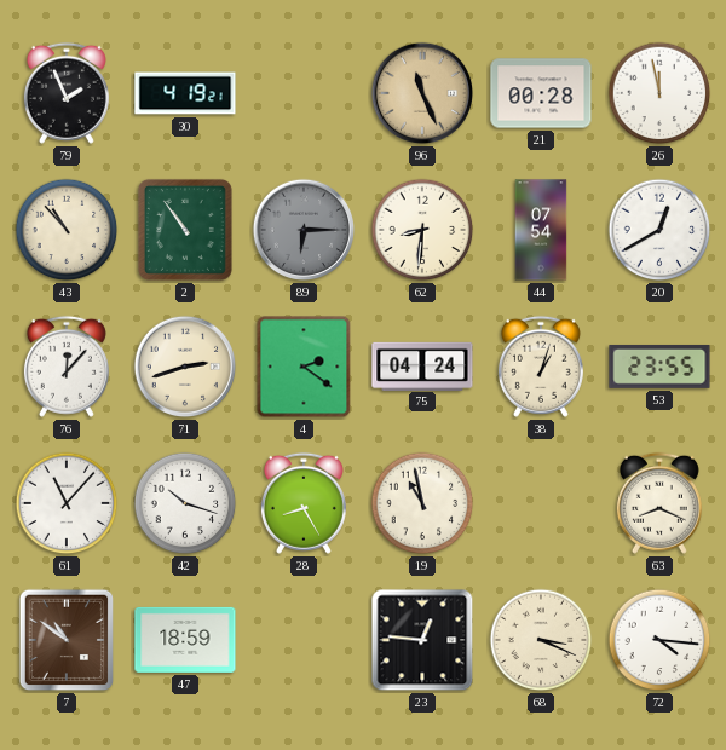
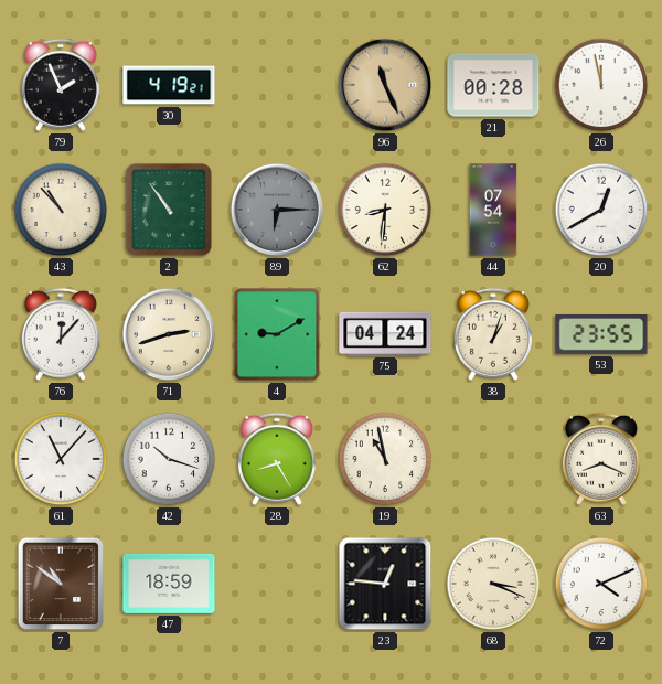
4: 2:21 -> 9:10 (277, 334)
72: 4:16 -> 4:11 (601, 584)
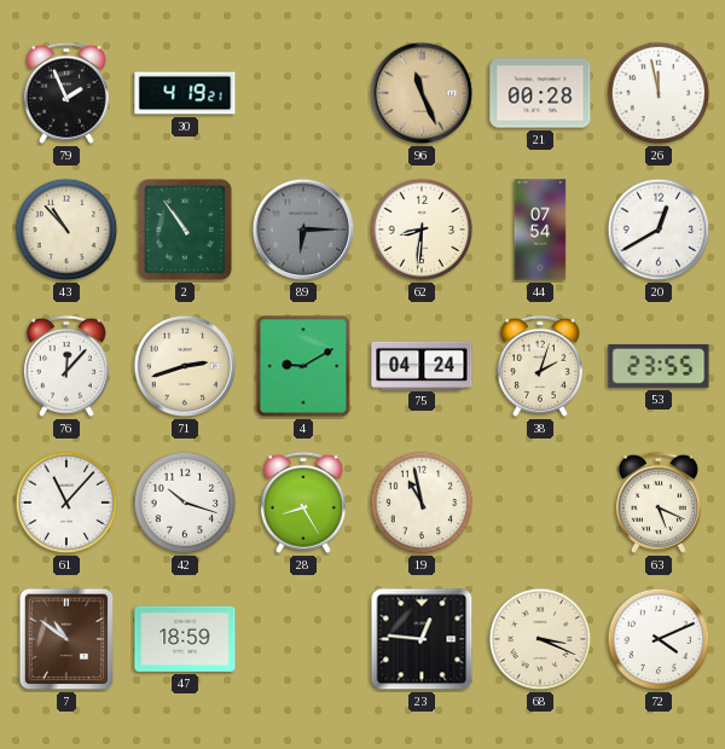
38: 1:03 -> 2:03 (540, 366)
63: 8:19 -> 5:19 (659, 503)
